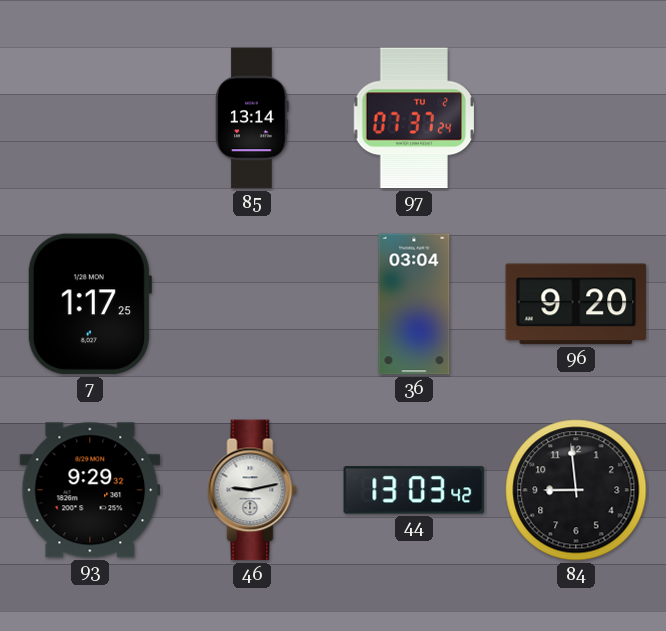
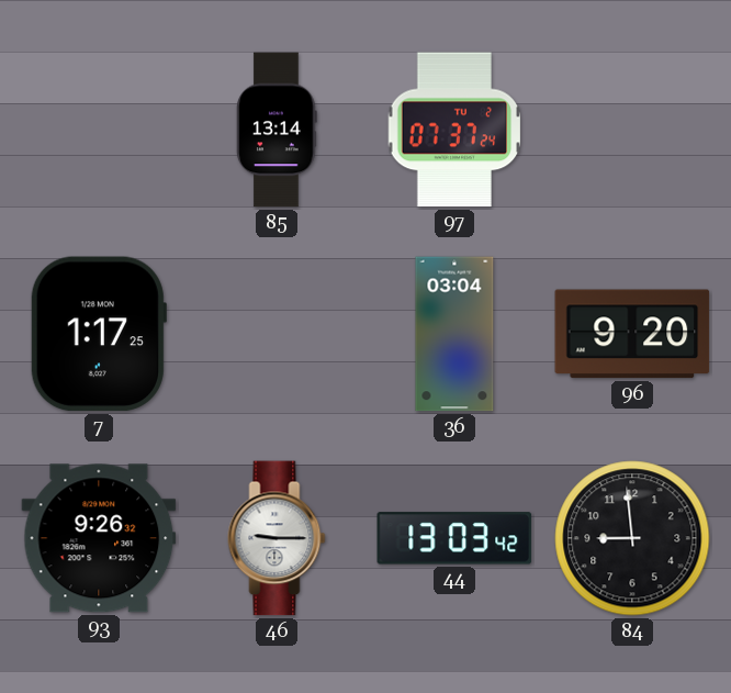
93: 9:29 -> 9:26 (99, 538)
46: 9:13 -> 9:15 (277, 538)
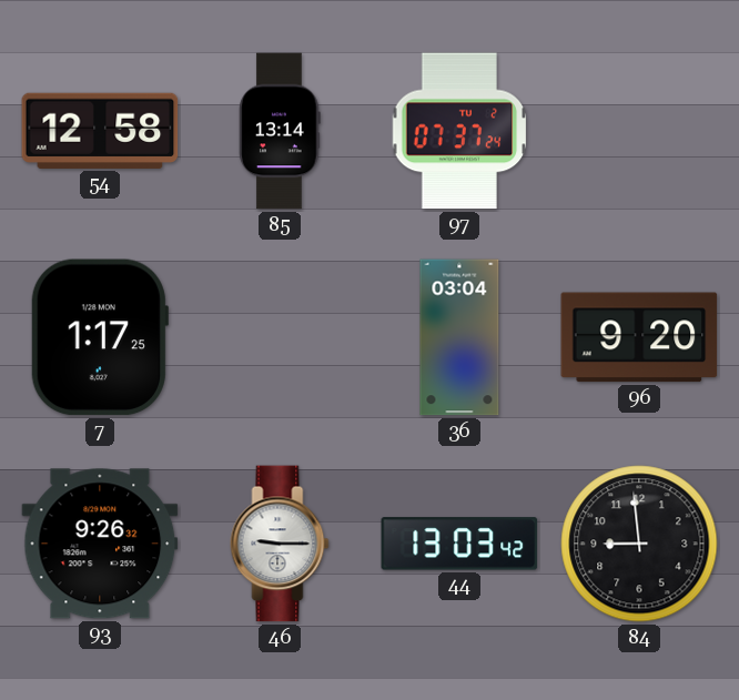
54: none -> 12:58 (100, 131)
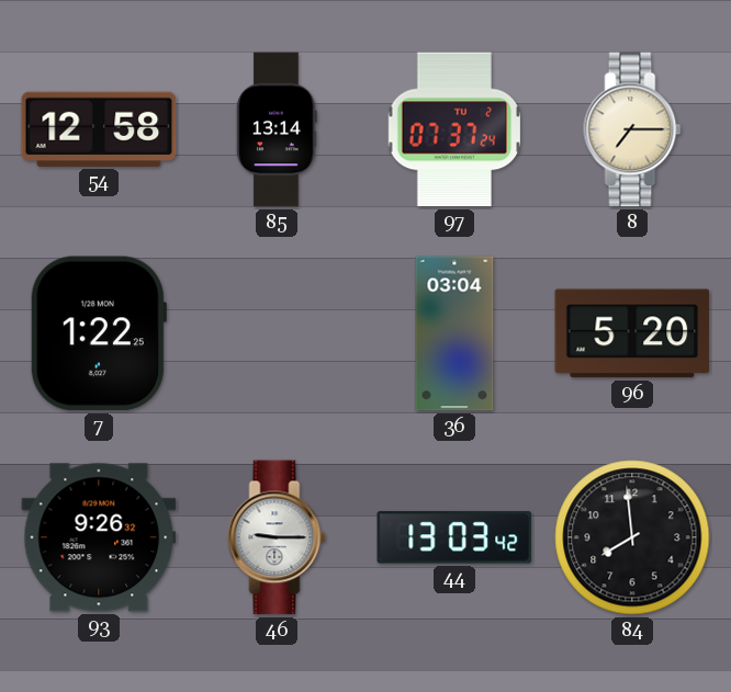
8: none -> 7:15 (632, 129)
7: 1:17 -> 1:22 (98, 333)
96: 9:20 -> 5:20 (632, 333)
84: 8:59 -> 7:59 (632, 537)
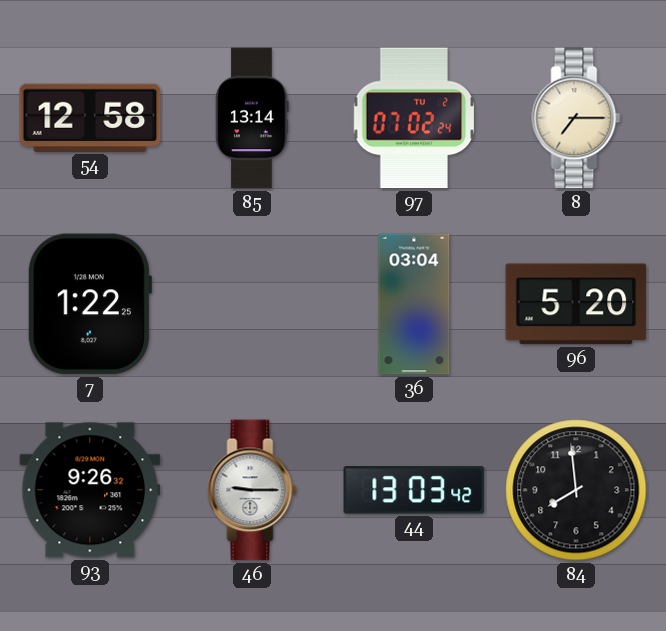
97: 07:37 -> 07:02 (414, 118)
